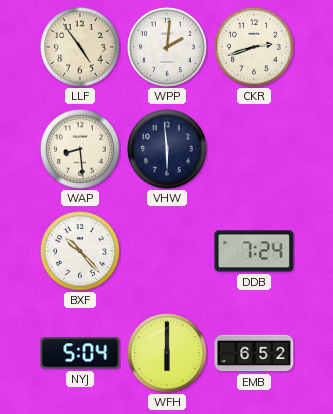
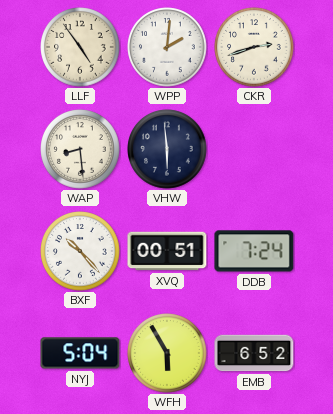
XVQ: none -> 00:51 (167, 251)
WFH: 6:00 -> 5:55 (167, 353)
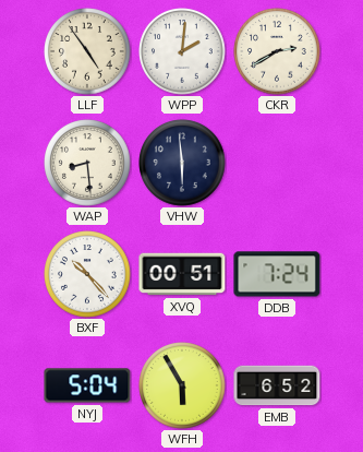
CKR: 2:42 -> 2:40 (277, 51)
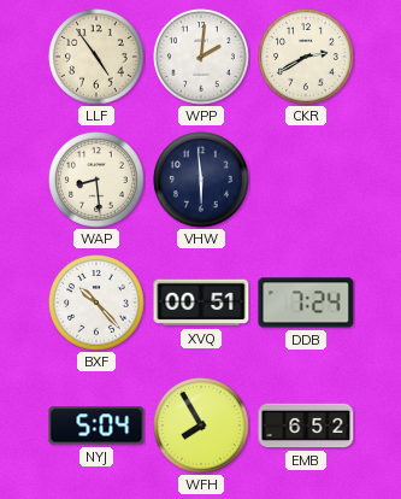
WFH: 5:55 -> 7:55 (201, 425)
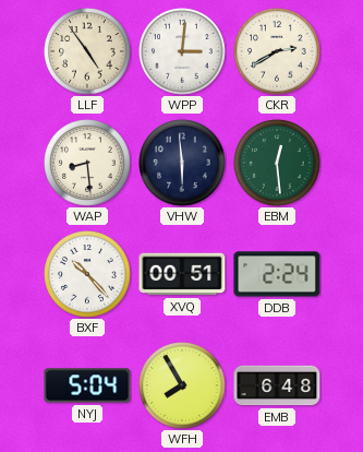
WPP: 2:01 -> 3:01 (182, 51)
EBM: none -> 12:29 (277, 163)
DDB: 7:24 -> 2:24 (277, 274)
EMB: 6:52 -> 6:48 (277, 385)
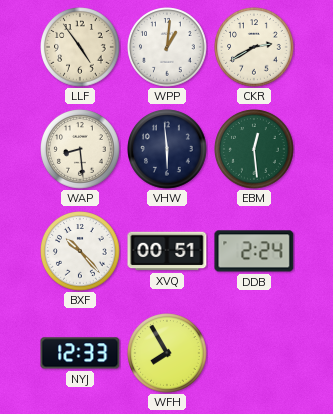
WPP: 3:01 -> 1:01 (167, 47)
NYJ: 5:04 -> 12:33 (80, 353)
EMB: 6:48 -> none (277, 385)
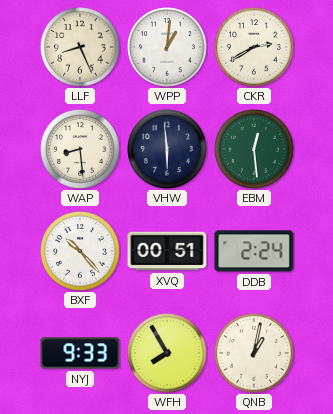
LLF: 4:54 -> 8:26 (80, 47)
NYJ: 12:33 -> 9:33 (80, 353)
QNB: none -> 1:02 (254, 353)
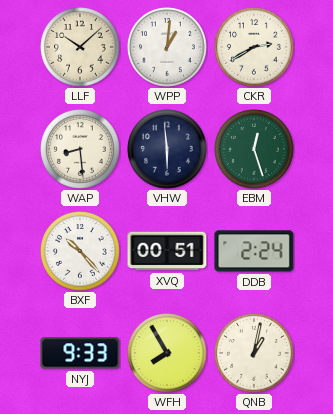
LLF: 8:26 -> 10:08 (80, 47)
EBM: 12:29 -> 12:27 (254, 149)
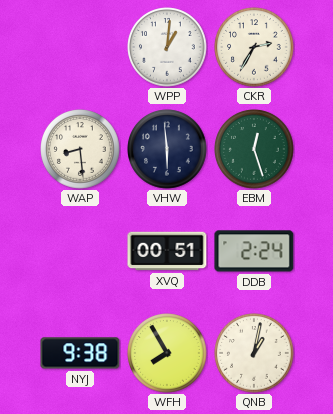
LLF: 10:08 -> none (80, 47)
CKR: 2:40 -> 2:35 (254, 47)
BXF: 10:23 -> none (80, 251)
NYJ: 9:33 -> 9:38 (80, 353)
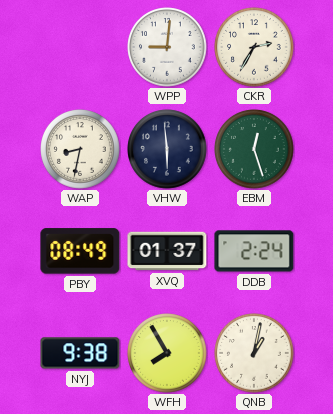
WPP: 1:01 -> 9:01 (167, 47)
WAP: 8:29 -> 8:32 (80, 149)
PBY: none -> 08:49 (80, 251)
XVQ: 00:51 -> 01:37 (167, 251)
